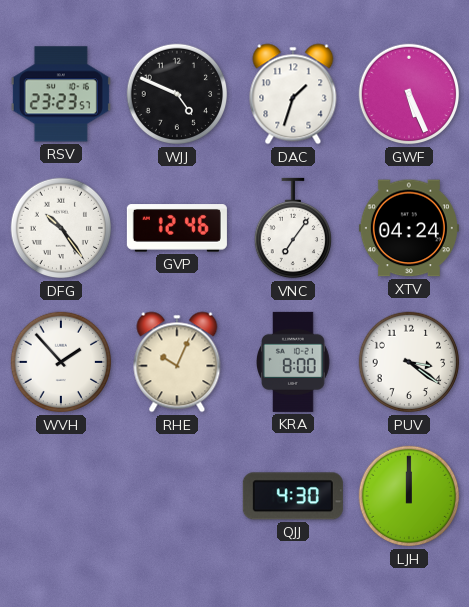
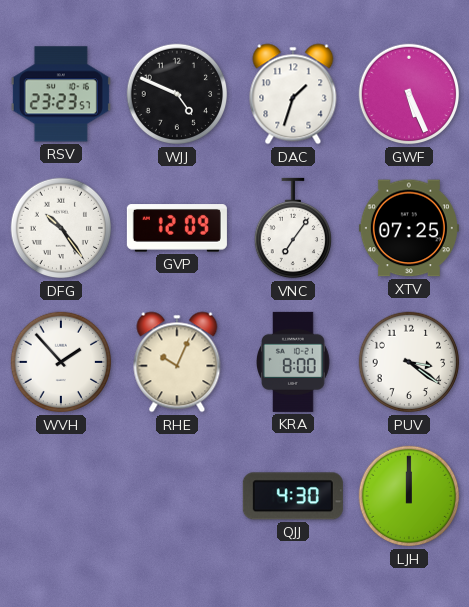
GVP: 12:46 -> 12:09 (177, 228)
XTV: 04:24 -> 07:25 (409, 228)
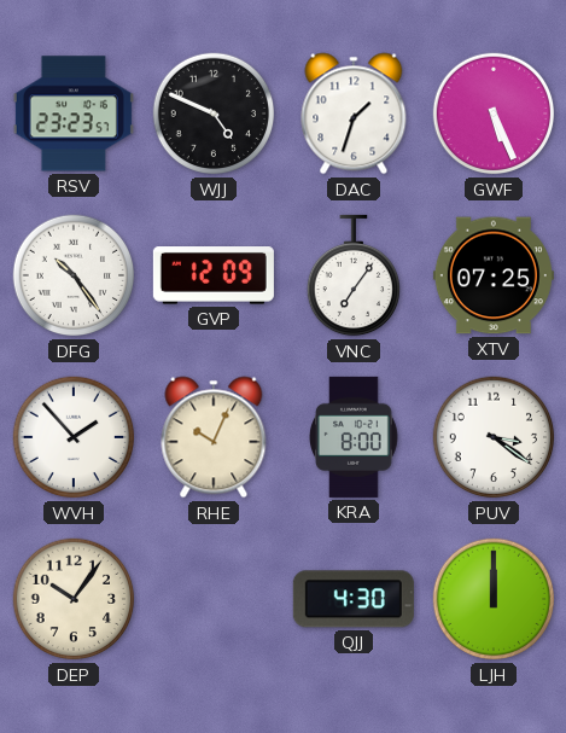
DEP: none -> 10:06 (74, 599)
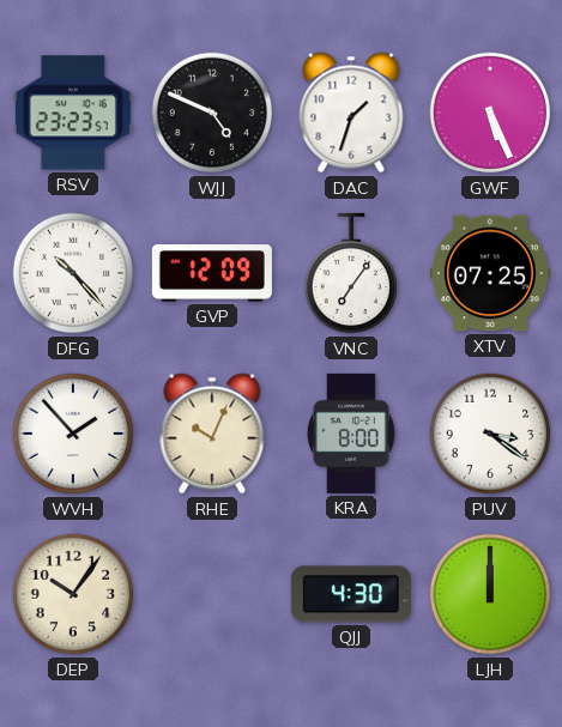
DFG: 10:24 -> 10:23 (73, 273)
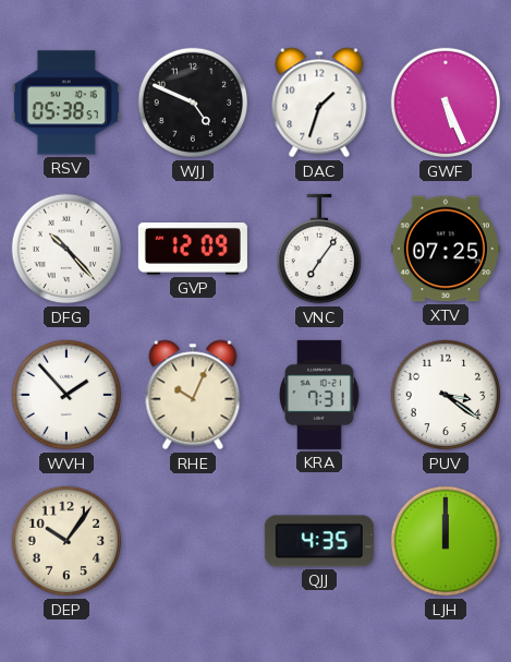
RSV: 23:23 -> 05:38 (66, 103)
KRA: 8:00 -> 7:31 (320, 395)
QJJ: 4:30 -> 4:35 (319, 541)
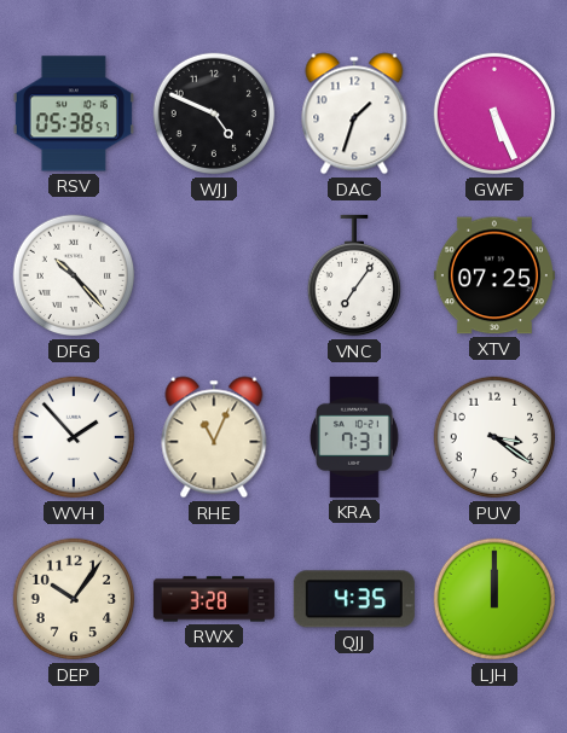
GVP: 12:09 -> none (193, 249)
RHE: 10:04 -> 11:04 (214, 437)
RWX: none -> 3:28 (214, 599)
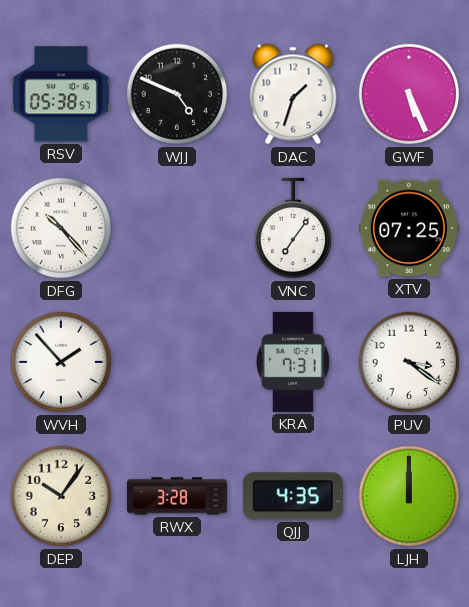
RHE: 11:04 -> none (214, 437)
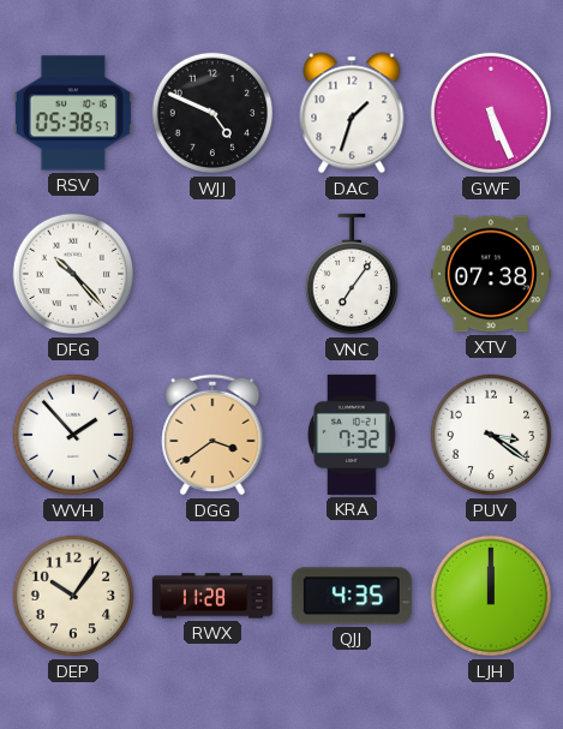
XTV: 07:25 -> 07:38 (491, 274)
DGG: none -> 3:39 (212, 435)
KRA: 7:31 -> 7:32 (353, 435)
RWX: 3:28 -> 11:28 (212, 596)
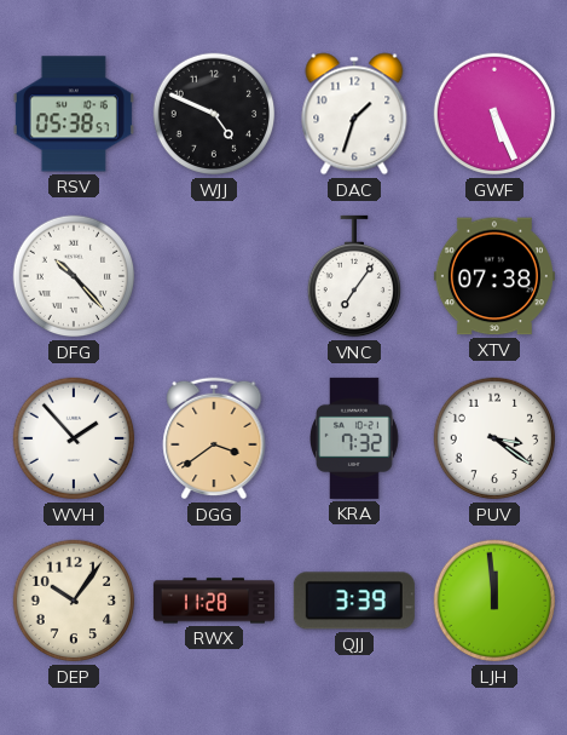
QJJ: 4:35 -> 3:39 (354, 601)
LJH: 12:00 -> 11:59 (494, 601)
